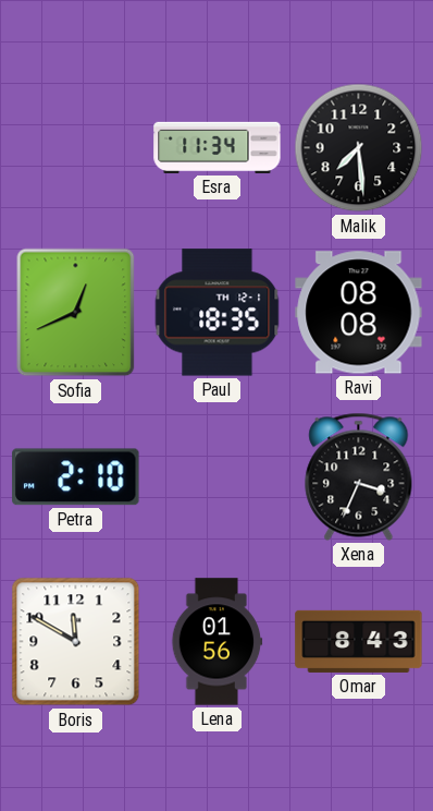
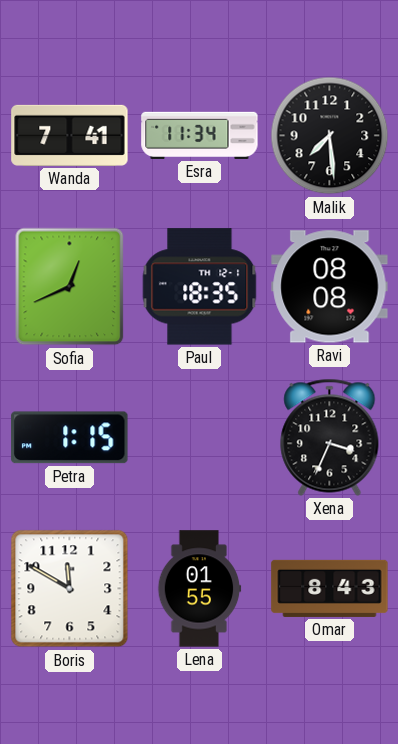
Wanda: none -> 7:41 (70, 135)
Petra: 2:10 -> 1:15 (70, 438)
Lena: 01:56 -> 01:55 (200, 589)
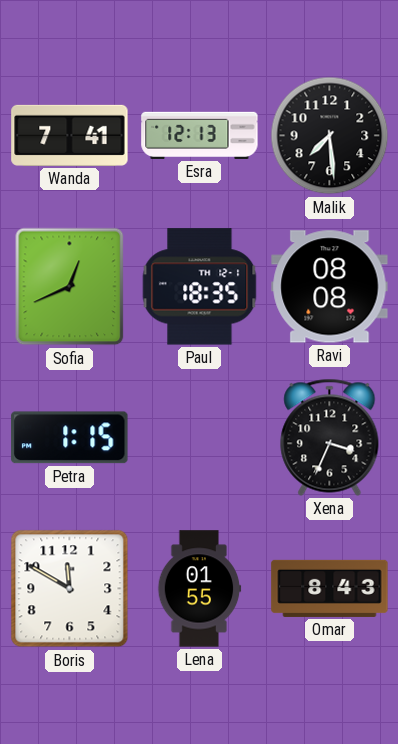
Esra: 11:34 -> 12:13 (200, 135)
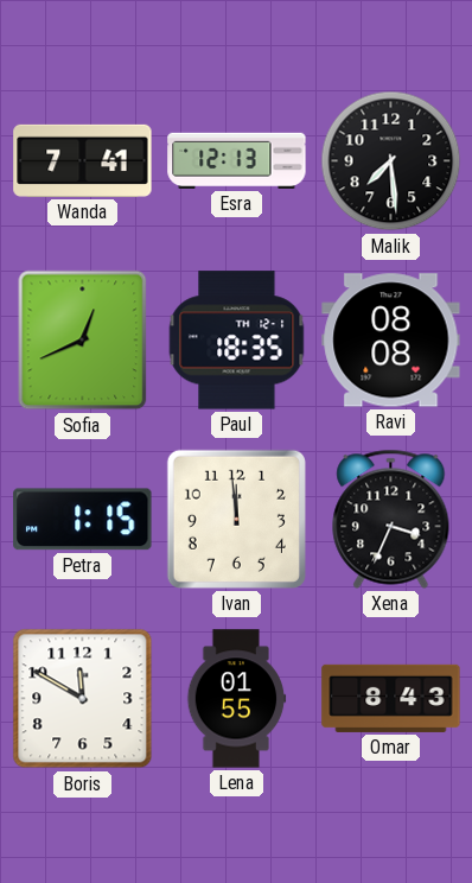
Ivan: none -> 11:59 (236, 519)
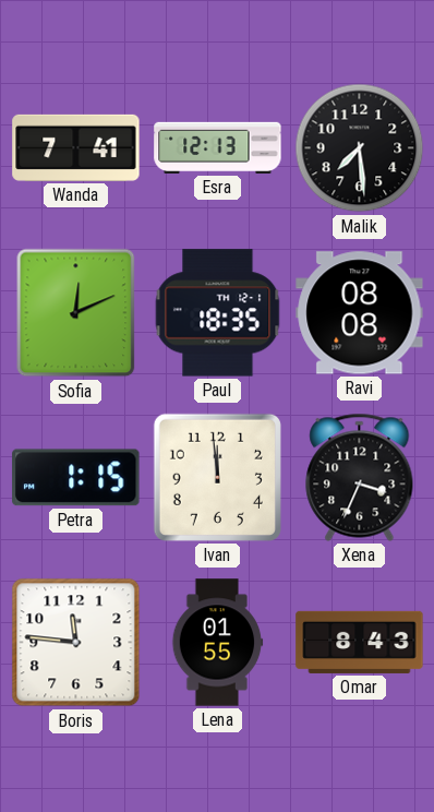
Sofia: 12:41 -> 12:11 (76, 313)
Boris: 11:50 -> 11:46 (76, 643)
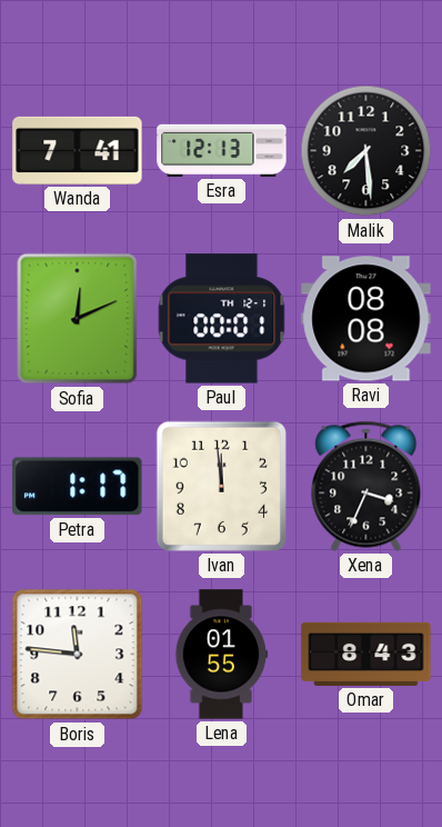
Paul: 18:35 -> 00:01 (222, 319)
Petra: 1:15 -> 1:17 (78, 487)
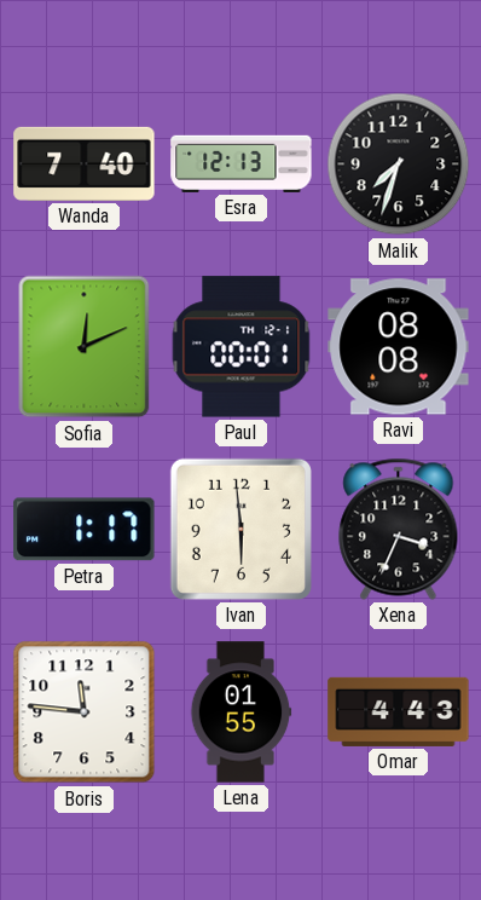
Wanda: 7:41 -> 7:40 (85, 163)
Malik: 7:29 -> 7:33 (399, 165)
Ivan: 11:59 -> 5:59 (240, 529)
Omar: 8:43 -> 4:43 (399, 711)
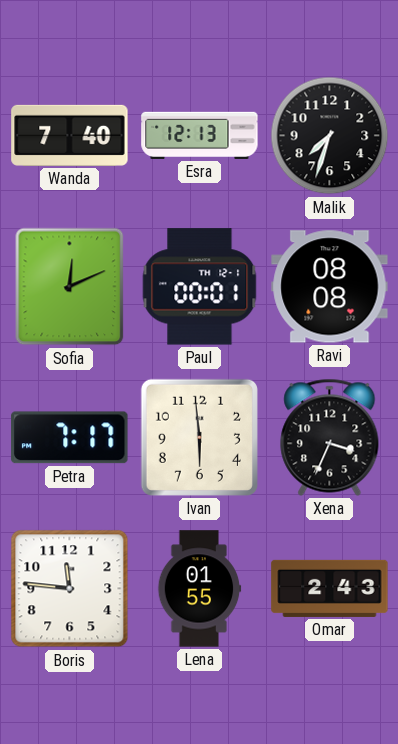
Petra: 1:17 -> 7:17 (70, 438)
Omar: 4:43 -> 2:43 (330, 588)
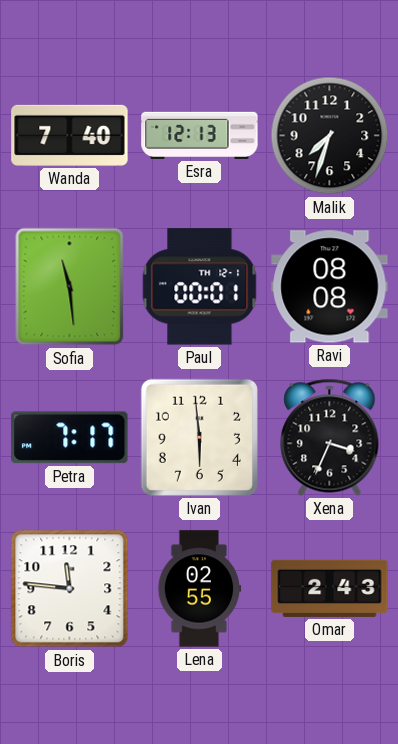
Sofia: 12:11 -> 11:29 (70, 287)
Lena: 01:55 -> 02:55 (200, 589)
